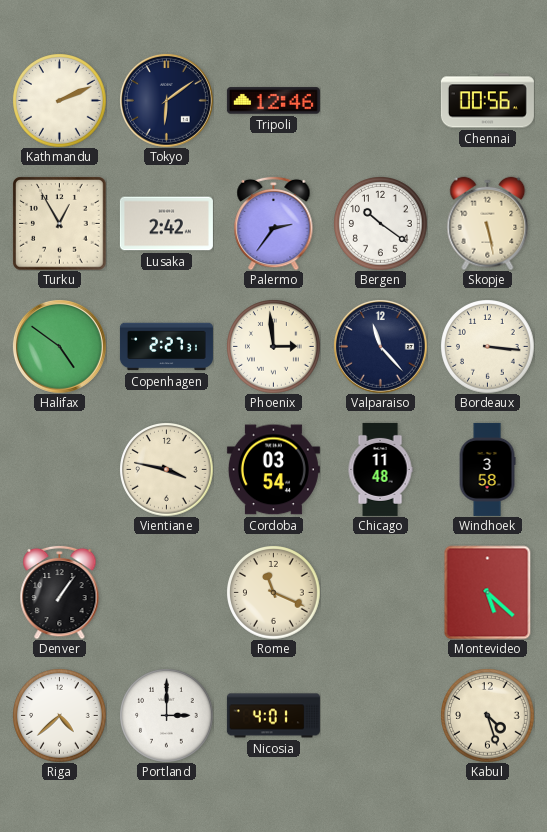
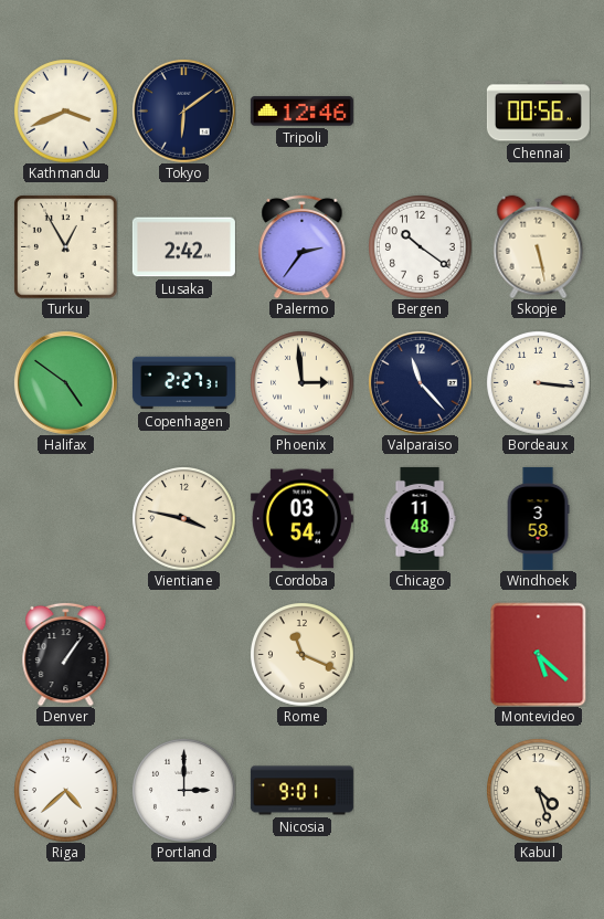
Kathmandu: 2:11 -> 3:41 (66, 112)
Nicosia: 4:01 -> 9:01 (301, 791)
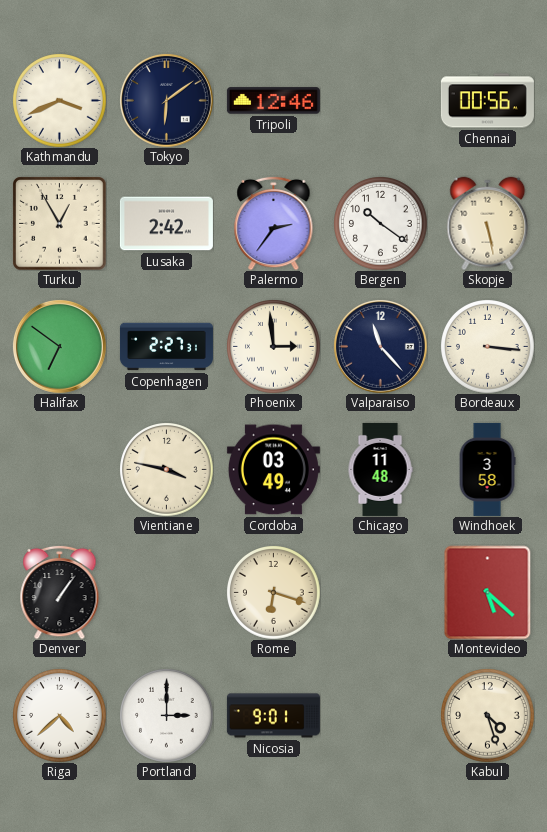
Halifax: 4:51 -> 6:51 (59, 346)
Cordoba: 03:54 -> 03:49 (273, 470)
Rome: 11:19 -> 6:18 (274, 593)
